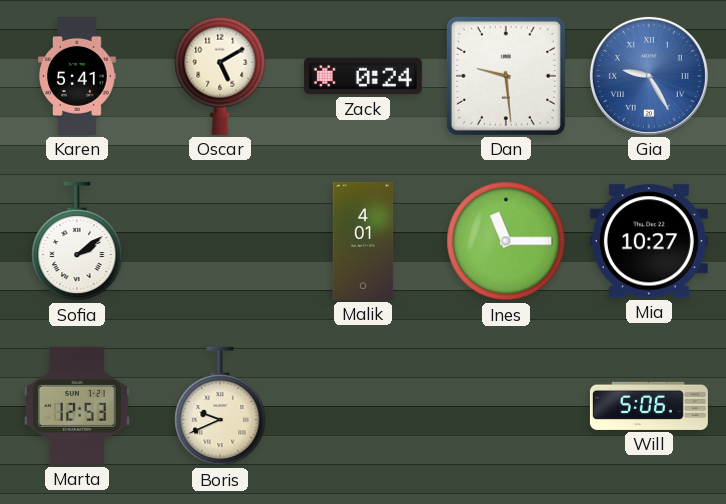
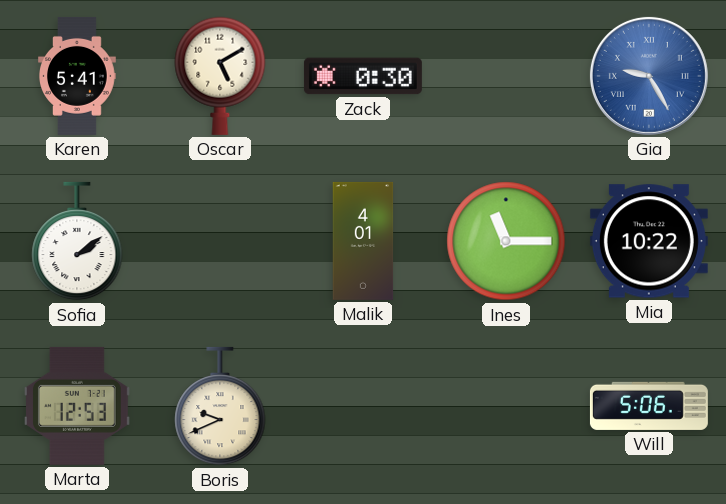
Zack: 0:24 -> 0:30 (363, 76)
Dan: 9:29 -> none (506, 76)
Mia: 10:27 -> 10:22 (649, 241)
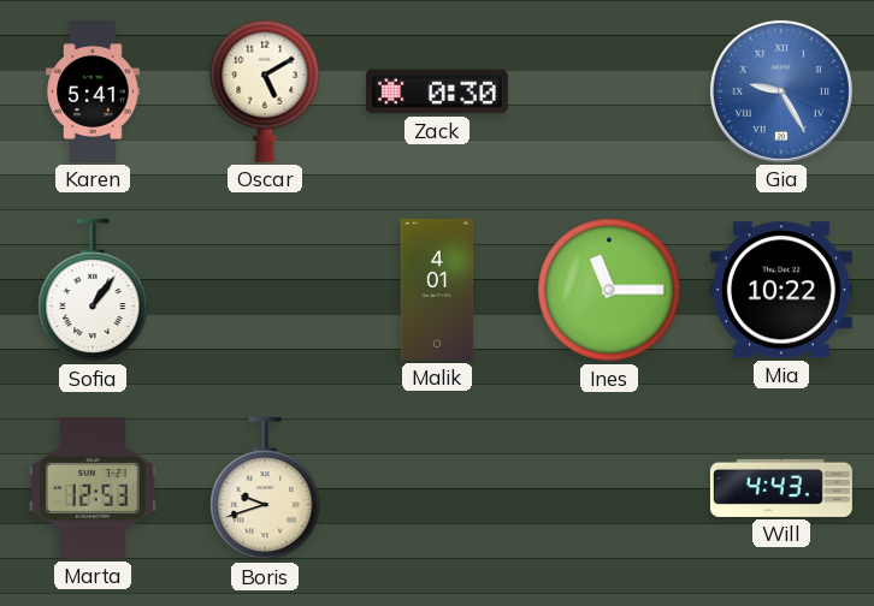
Sofia: 2:09 -> 1:06 (93, 290)
Boris: 9:41 -> 9:42 (265, 488)
Will: 5:06 -> 4:43 (781, 488)
